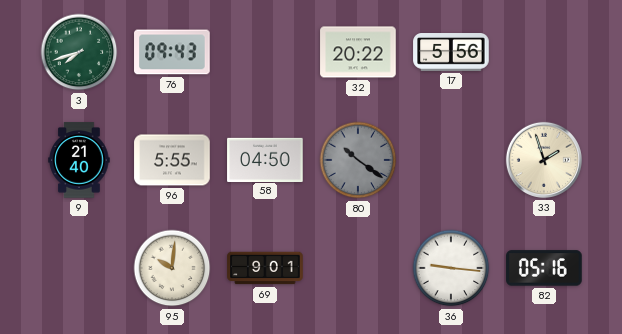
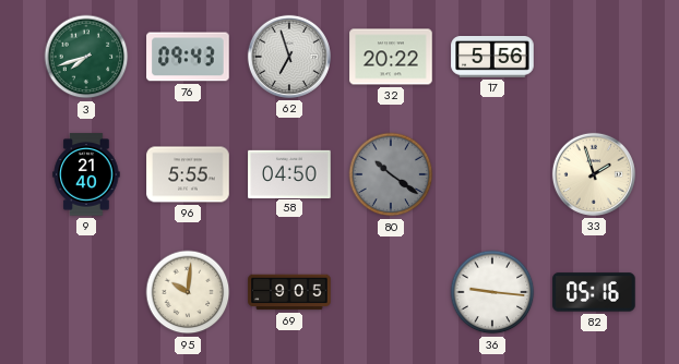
62: none -> 6:57 (289, 57)
69: 9:01 -> 9:05 (289, 292)
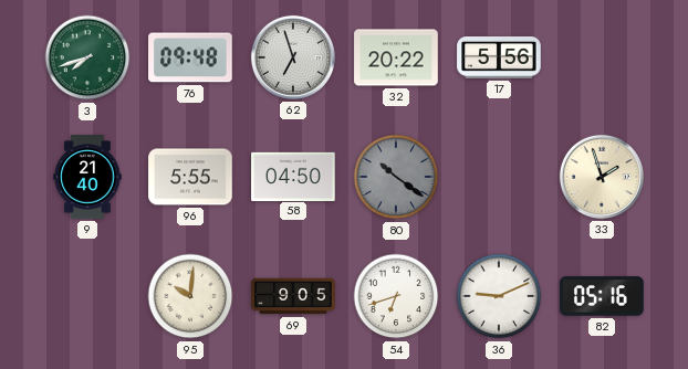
76: 09:43 -> 09:48 (190, 57)
54: none -> 6:42 (396, 296)
36: 9:16 -> 9:11 (499, 296)
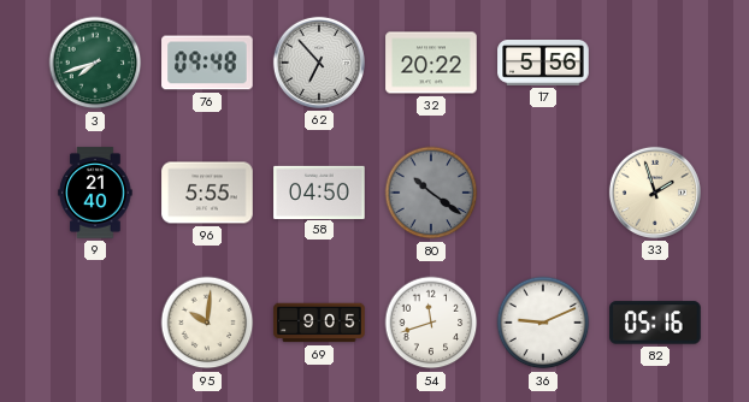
62: 6:57 -> 6:53 (319, 63)
54: 6:42 -> 11:42 (431, 323)
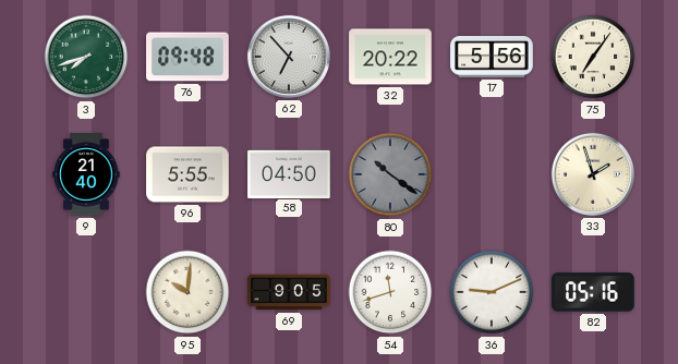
75: none -> 7:06 (593, 57)
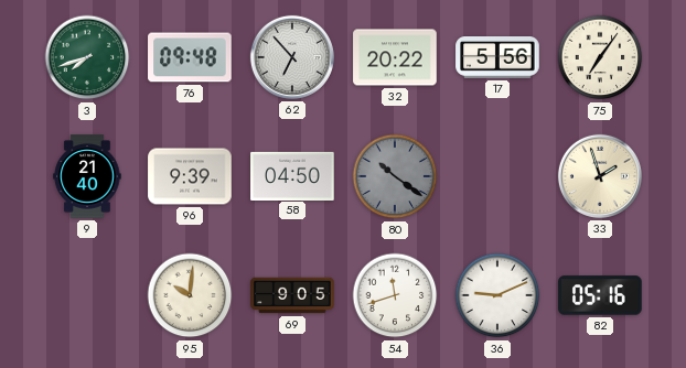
96: 5:55 -> 9:39 (190, 176)
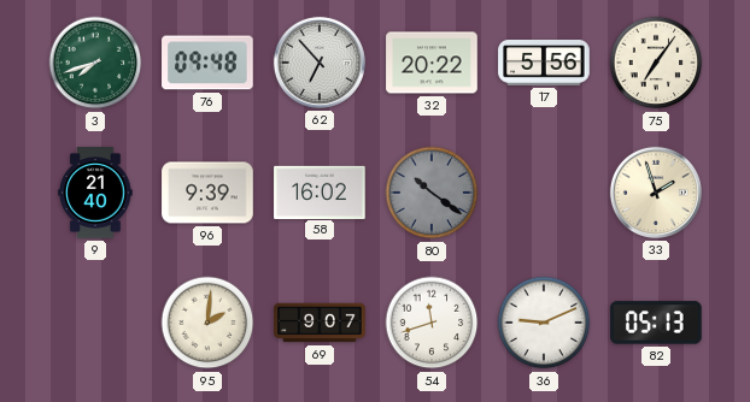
58: 04:50 -> 16:02 (320, 191)
95: 10:01 -> 2:01 (207, 323)
69: 9:05 -> 9:07 (320, 323)
82: 05:16 -> 05:13 (656, 323)
